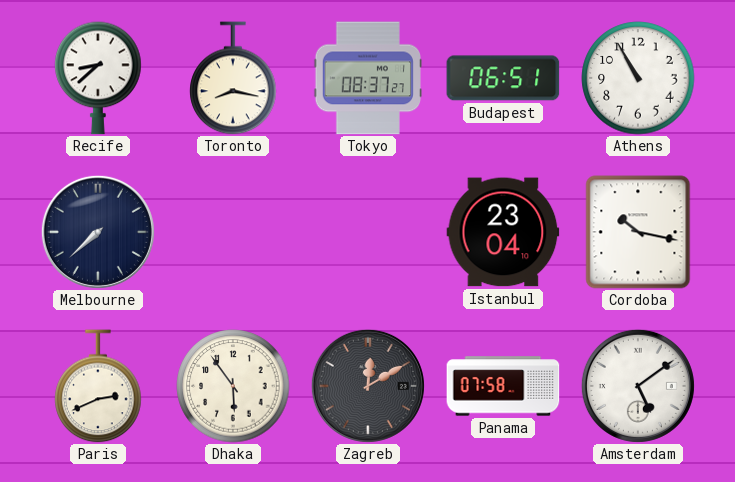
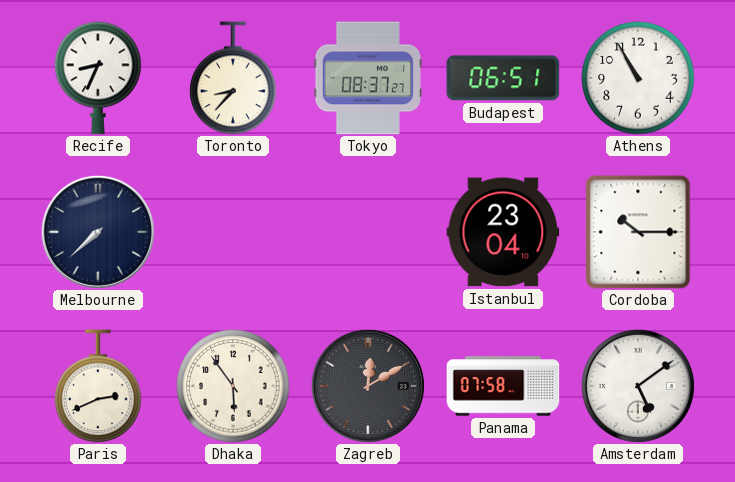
Recife: 8:38 -> 8:34 (98, 78)
Toronto: 8:17 -> 8:37 (233, 78)
Cordoba: 10:17 -> 10:15 (638, 232)
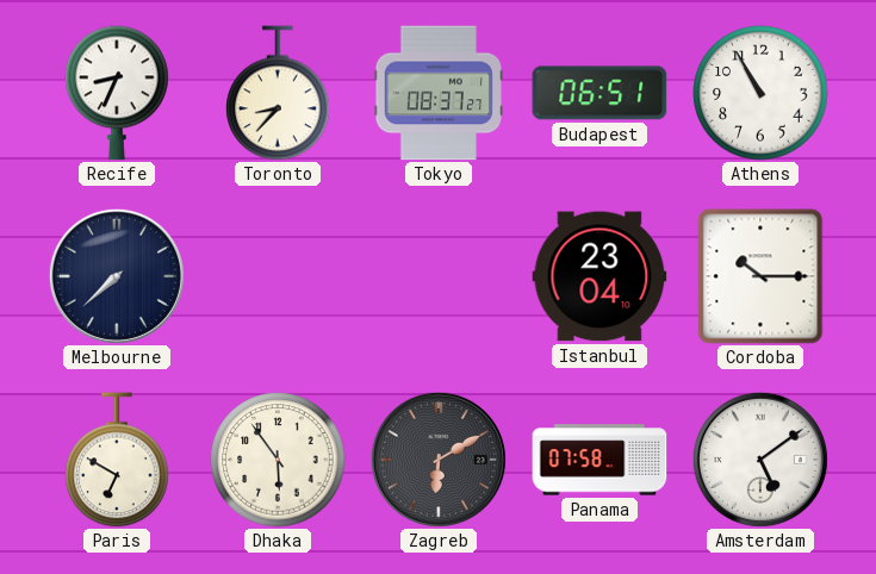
Paris: 2:41 -> 6:50 (117, 460)
Zagreb: 12:10 -> 6:10 (439, 460)
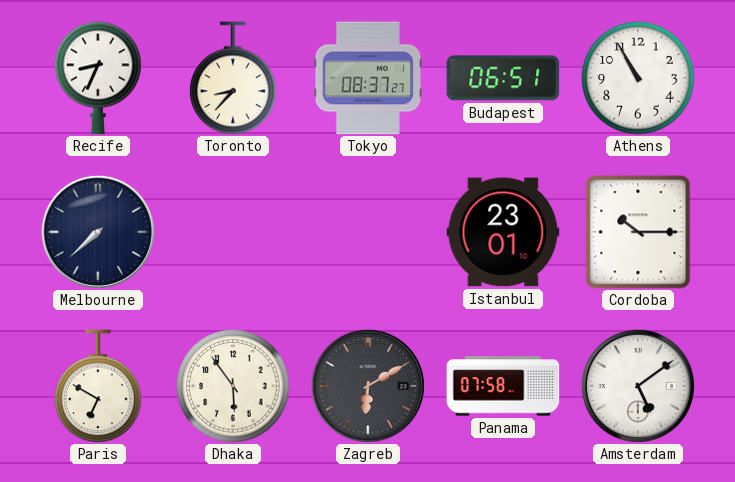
Istanbul: 23:04 -> 23:01 (503, 232)
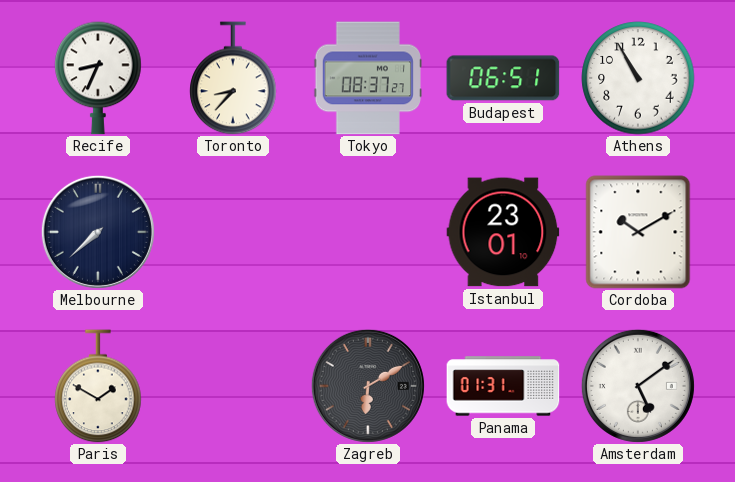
Cordoba: 10:15 -> 10:10 (638, 232)
Paris: 6:50 -> 1:50 (98, 386)
Dhaka: 5:54 -> none (233, 386)
Panama: 07:58 -> 01:31 (503, 386)
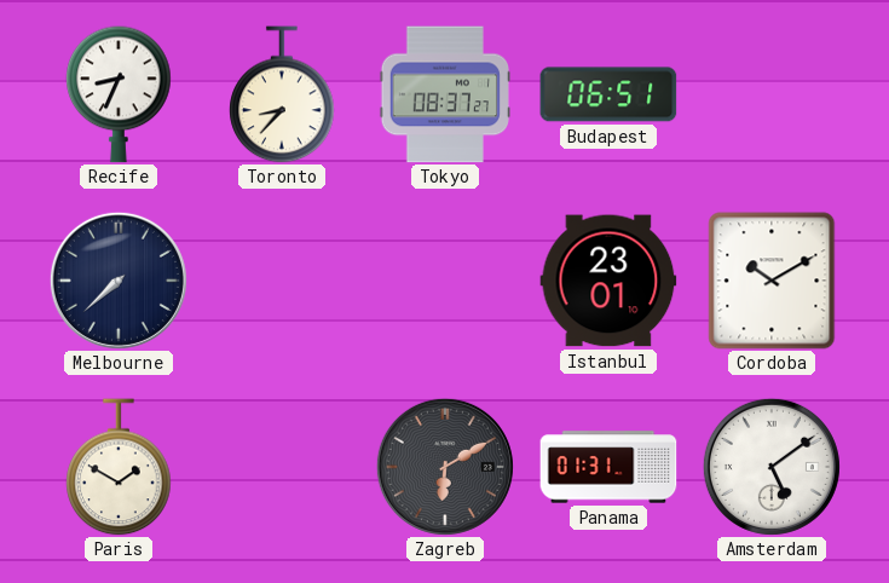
Athens: 10:55 -> none (638, 78)
